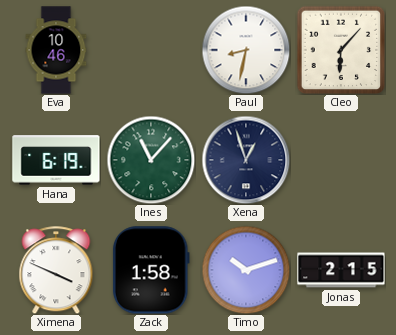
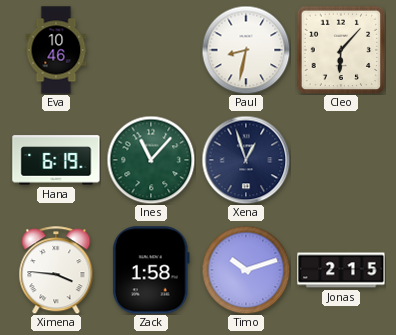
Ximena: 3:49 -> 3:46 (56, 270)
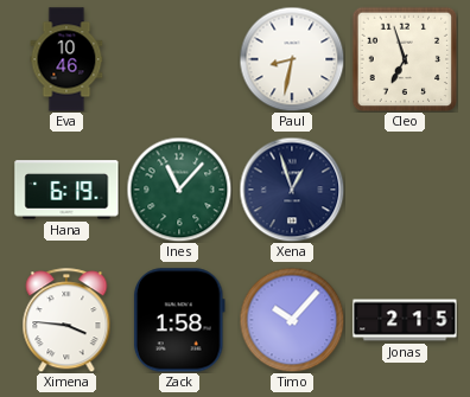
Cleo: 6:07 -> 6:57 (405, 59)
Timo: 10:12 -> 10:07 (292, 320)
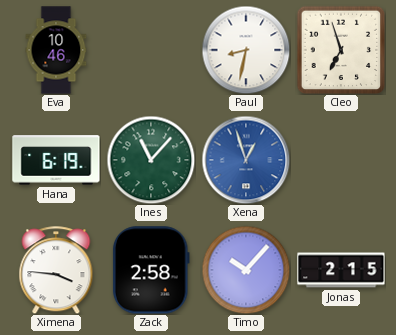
Xena dial: navy -> blue (246, 160)
Zack: 1:58 -> 2:58 (151, 270)
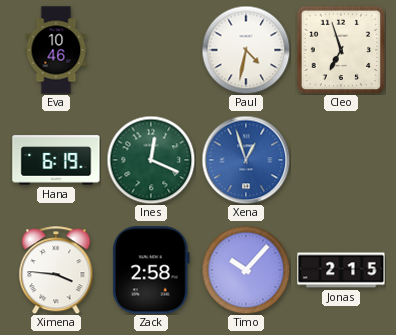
Paul: 8:32 -> 4:32 (246, 50)
Ines: 11:07 -> 12:19 (151, 160)
